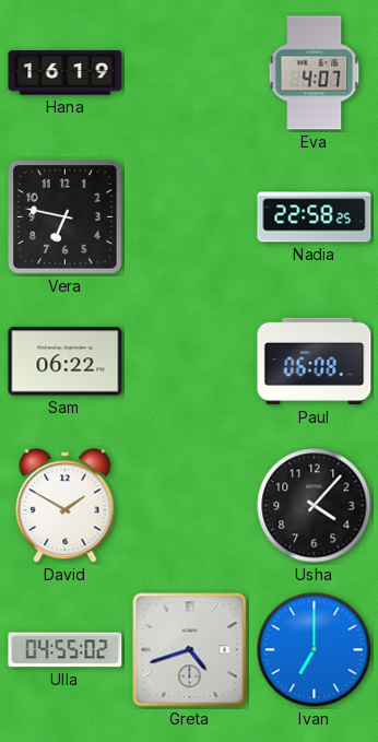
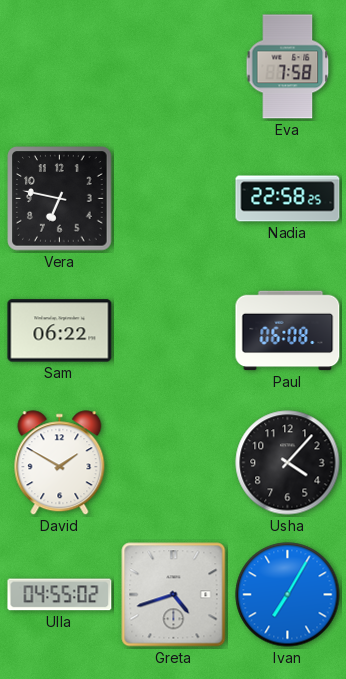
Hana: 16:19 -> none (66, 73)
Eva: 4:07 -> 7:58 (288, 67)
Ivan: 7:00 -> 7:05 (288, 595)
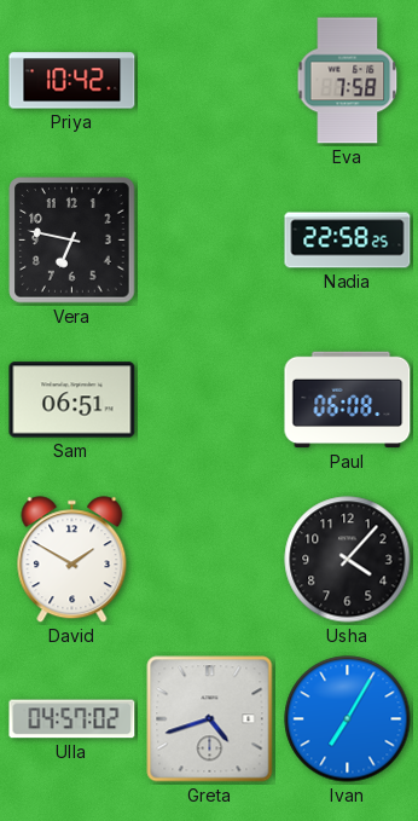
Priya: none -> 10:42 (72, 81)
Sam: 06:22 -> 06:51 (72, 400)
Ulla: 04:55 -> 04:57 (72, 719)
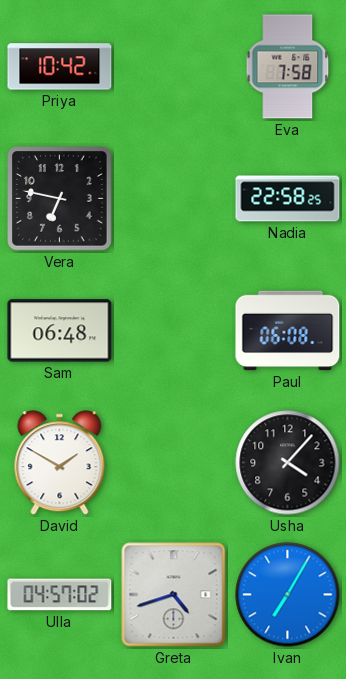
Sam: 06:51 -> 06:48 (60, 331)
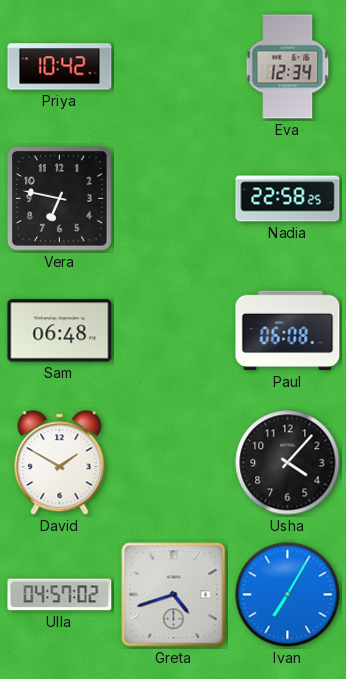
Eva: 7:58 -> 12:34 (288, 67)
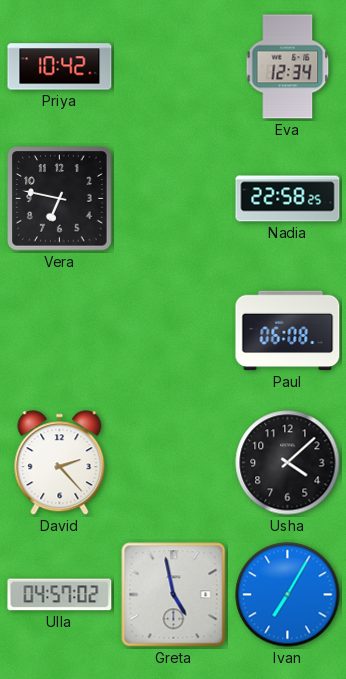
Sam: 06:48 -> none (60, 331)
David: 1:50 -> 2:23 (60, 463)
Usha: 4:07 -> 4:08 (288, 463)
Greta: 4:42 -> 4:58 (174, 595)
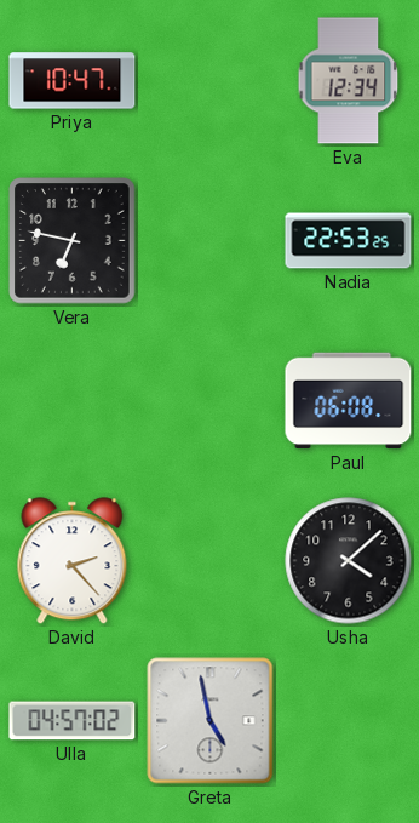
Priya: 10:42 -> 10:47 (73, 81)
Nadia: 22:58 -> 22:53 (349, 241)
Ivan: 7:05 -> none (288, 595)
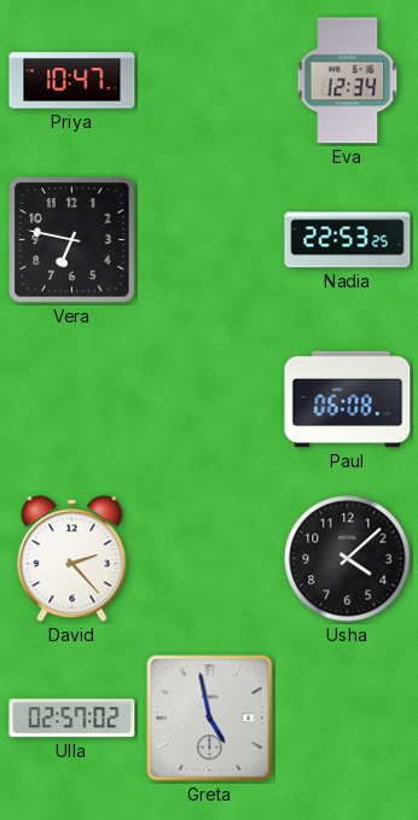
Ulla: 04:57 -> 02:57 (72, 719)
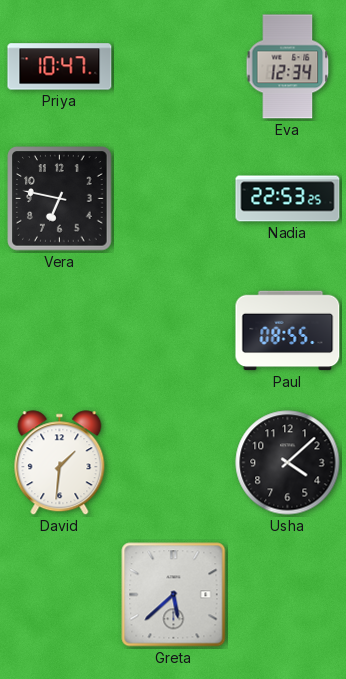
Paul: 06:08 -> 08:55 (288, 331)
David: 2:23 -> 1:31 (60, 463)
Ulla: 02:57 -> none (72, 719)
Greta: 4:58 -> 5:38 (174, 595)
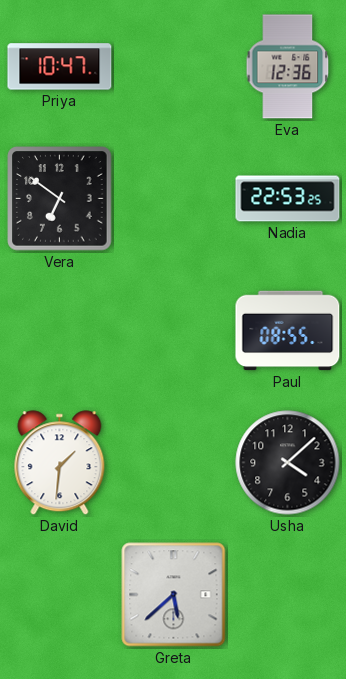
Eva: 12:34 -> 12:36 (288, 67)
Vera: 6:47 -> 6:51 (60, 199)
